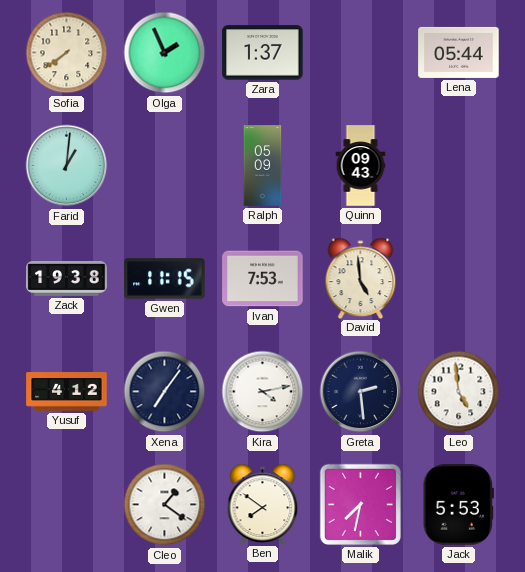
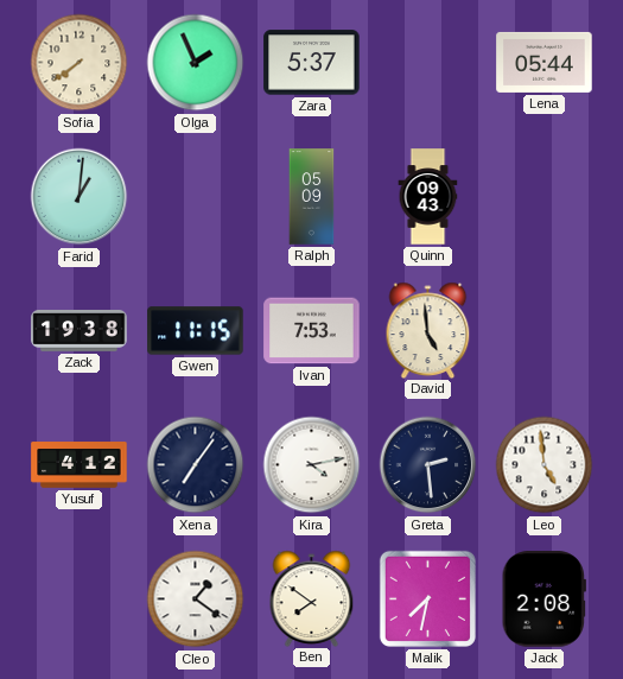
Zara: 1:37 -> 5:37 (312, 63)
Jack: 5:53 -> 2:08 (543, 599)
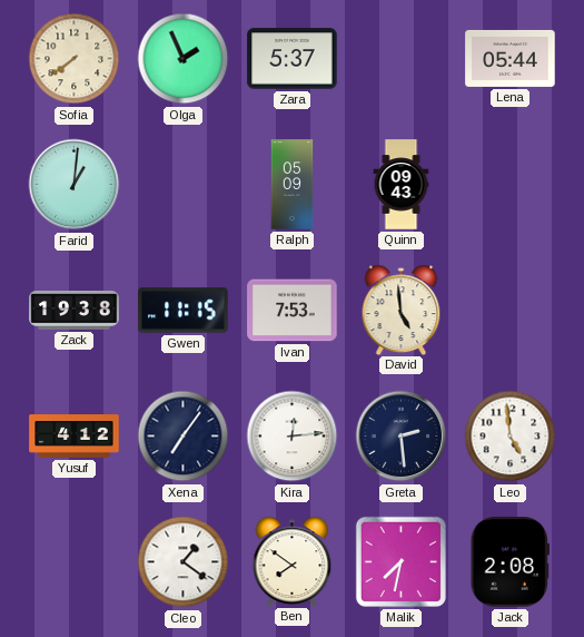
Kira: 4:13 -> 12:14 (293, 437)
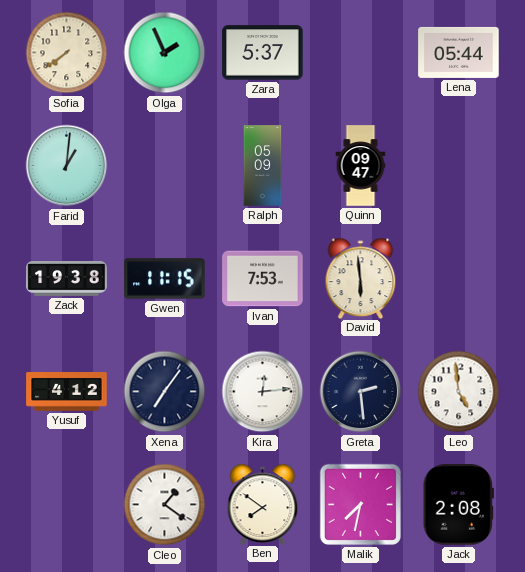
Quinn: 09:43 -> 09:47 (361, 166)
David: 4:59 -> 5:59 (361, 278)
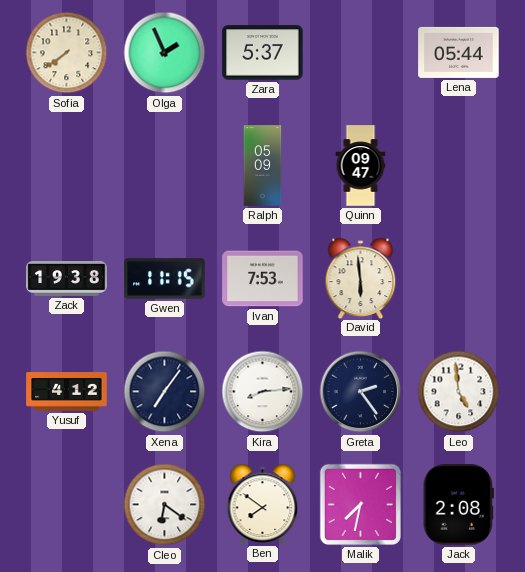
Farid: 1:01 -> none (67, 166)
Kira: 12:14 -> 8:14 (263, 392)
Greta: 2:29 -> 2:24 (361, 392)
Cleo: 1:21 -> 6:21 (165, 505)
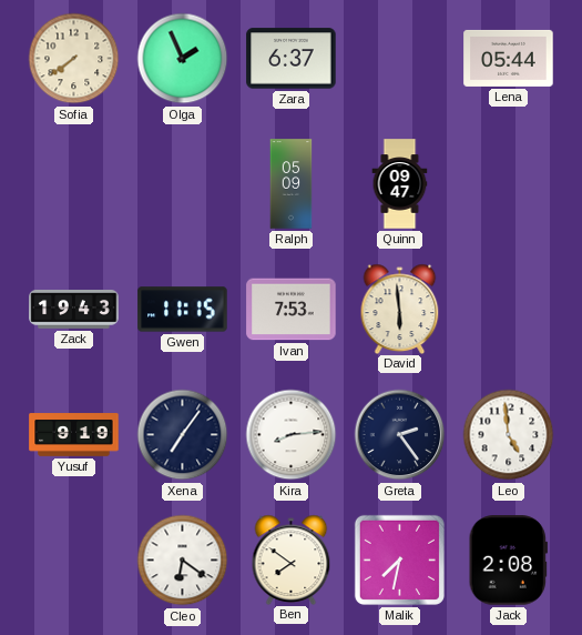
Zara: 5:37 -> 6:37 (292, 59)
Zack: 19:38 -> 19:43 (74, 310)
Yusuf: 4:12 -> 9:19 (74, 435)
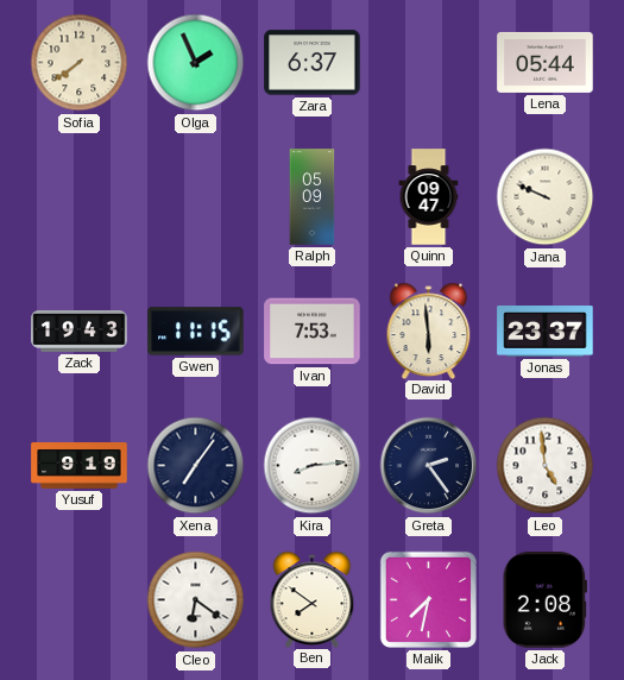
Jana: none -> 9:49 (546, 197)
Jonas: none -> 23:37 (546, 332)
